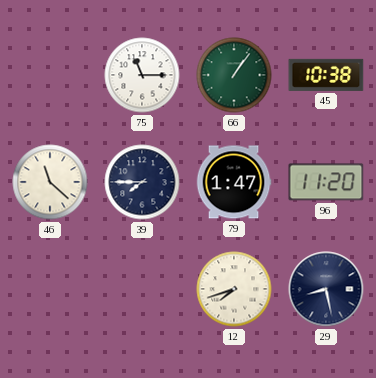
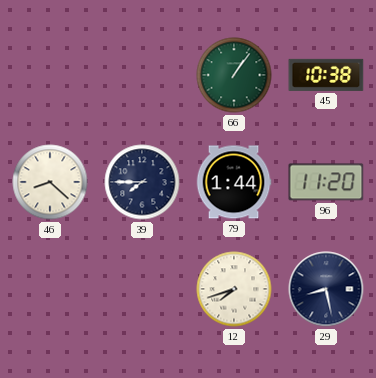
75: 11:15 -> none (142, 75)
46: 11:22 -> 8:22 (50, 182)
79: 1:47 -> 1:44 (234, 182)
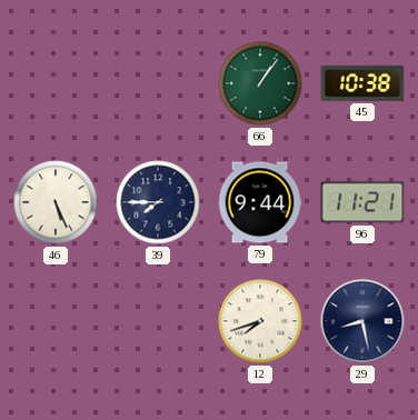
46: 8:22 -> 5:26 (56, 202)
79: 1:44 -> 9:44 (260, 202)
96: 11:20 -> 11:21 (362, 202)
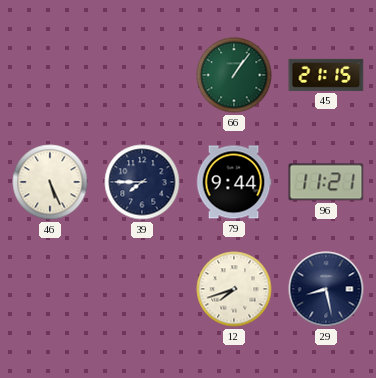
45: 10:38 -> 21:15 (326, 75)
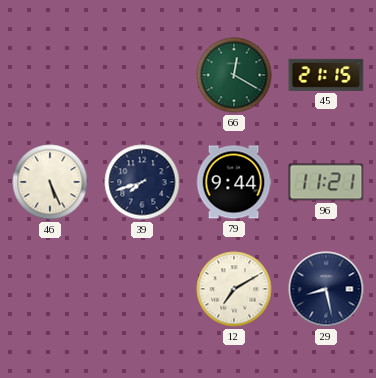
66: 1:06 -> 12:20 (234, 75)
39: 7:45 -> 7:42 (142, 182)
12: 7:42 -> 7:10 (234, 289)
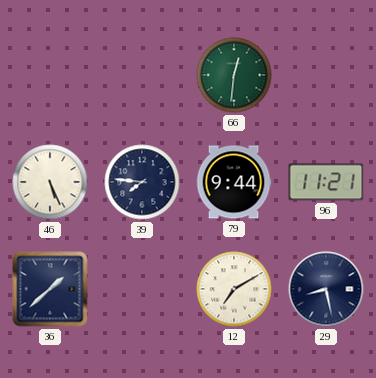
66: 12:20 -> 12:31 (234, 75)
45: 21:15 -> none (326, 75)
39: 7:42 -> 7:46 (142, 182)
36: none -> 1:38 (50, 289)
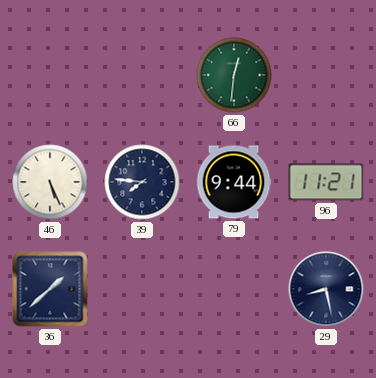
12: 7:10 -> none (234, 289)
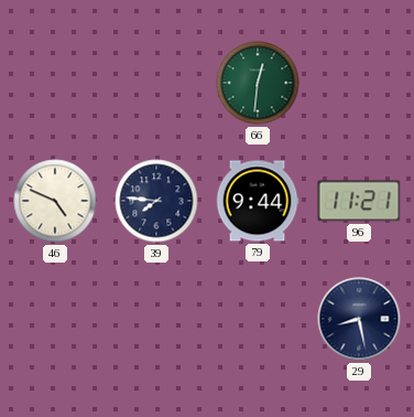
46: 5:26 -> 4:49 (55, 201)
36: 1:38 -> none (50, 289)
